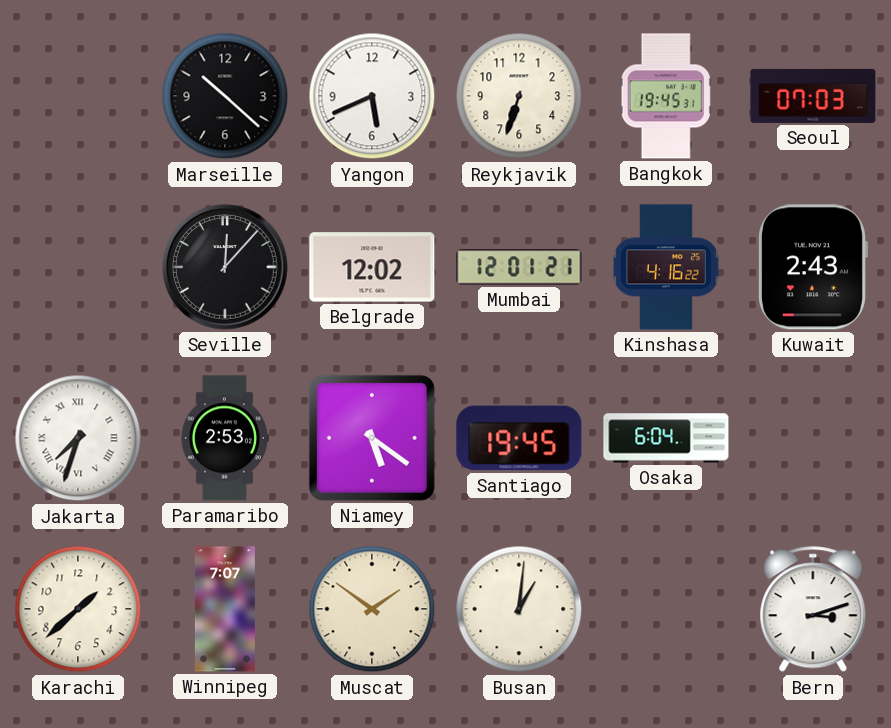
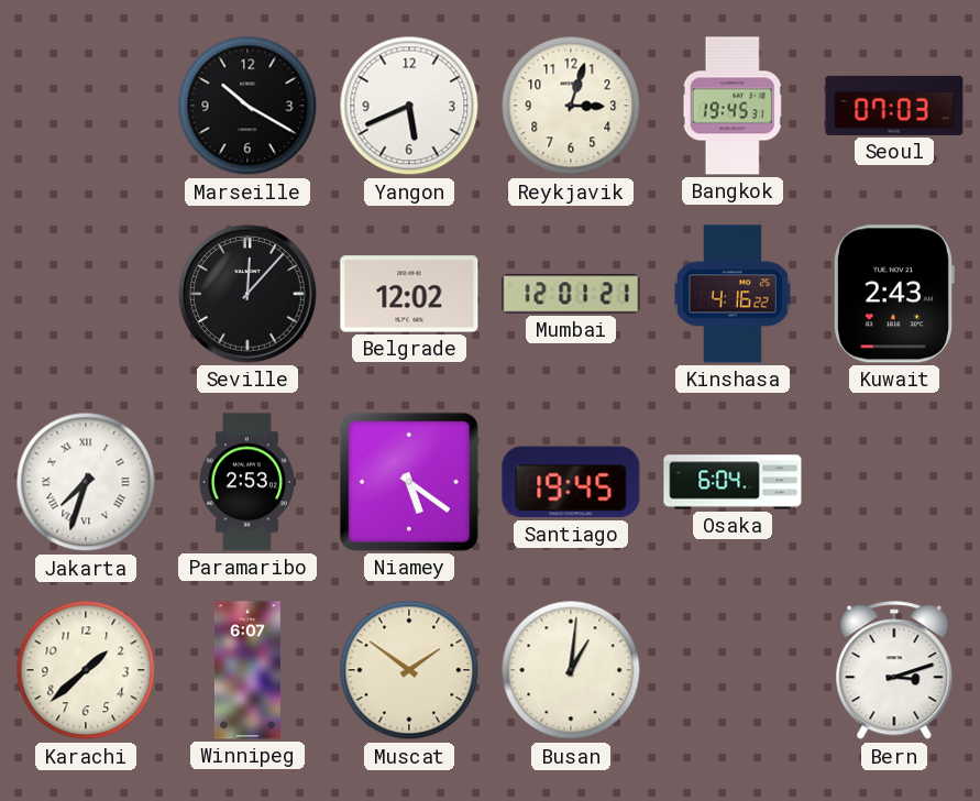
Marseille: 10:22 -> 10:20 (247, 106)
Reykjavik: 6:33 -> 3:03 (571, 106)
Winnipeg: 7:07 -> 6:07 (247, 670)
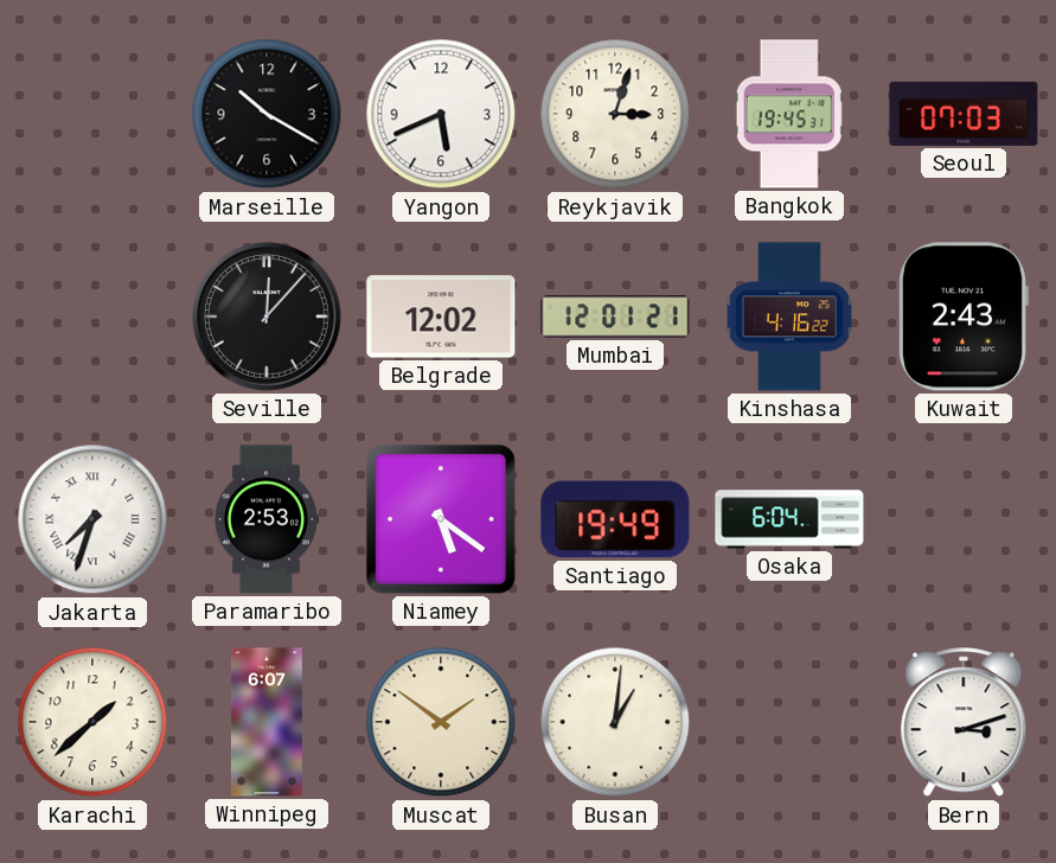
Santiago: 19:45 -> 19:49 (615, 519)
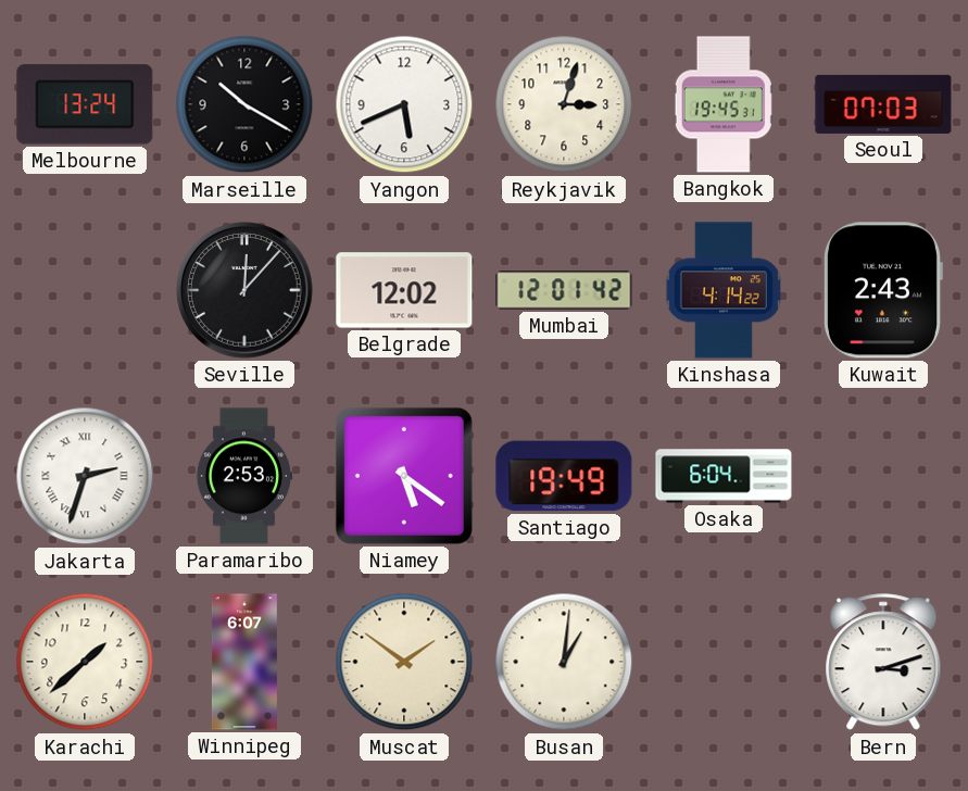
Melbourne: none -> 13:24 (85, 104)
Mumbai: 12:01:21 -> 12:01:42 (564, 290)
Kinshasa: 4:16 -> 4:14 (724, 290)
Jakarta: 7:33 -> 2:33 (85, 476)
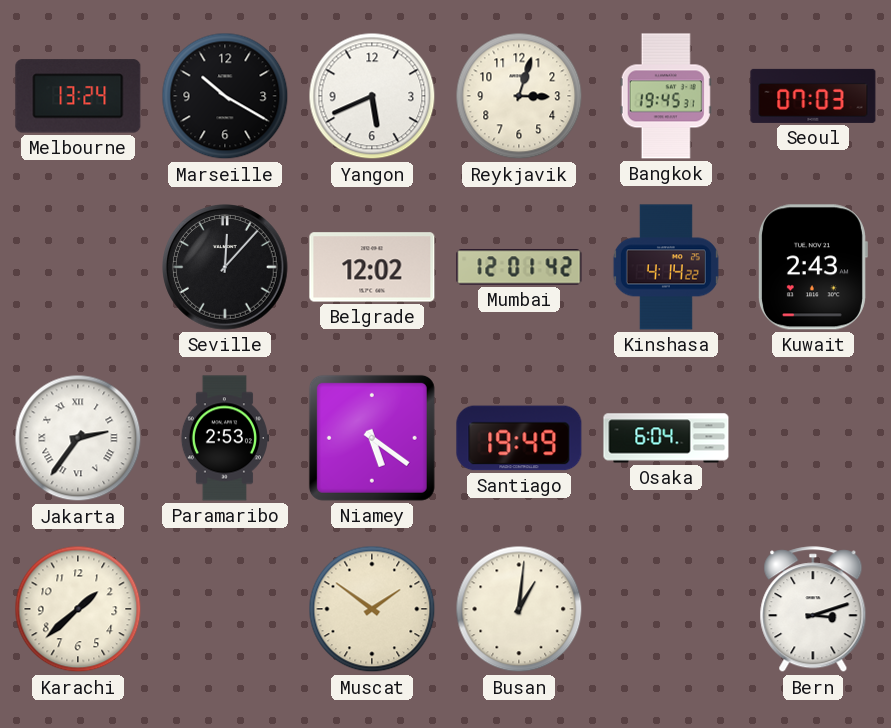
Jakarta: 2:33 -> 2:36 (78, 438)
Winnipeg: 6:07 -> none (244, 662)
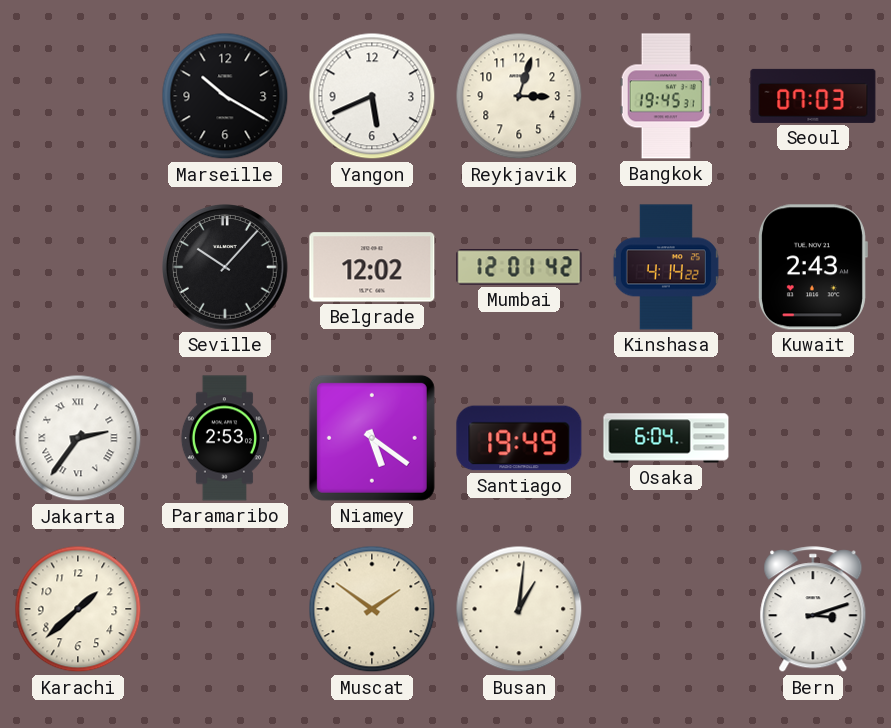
Melbourne: 13:24 -> none (78, 96)
Seville: 12:07 -> 10:07 (225, 267)
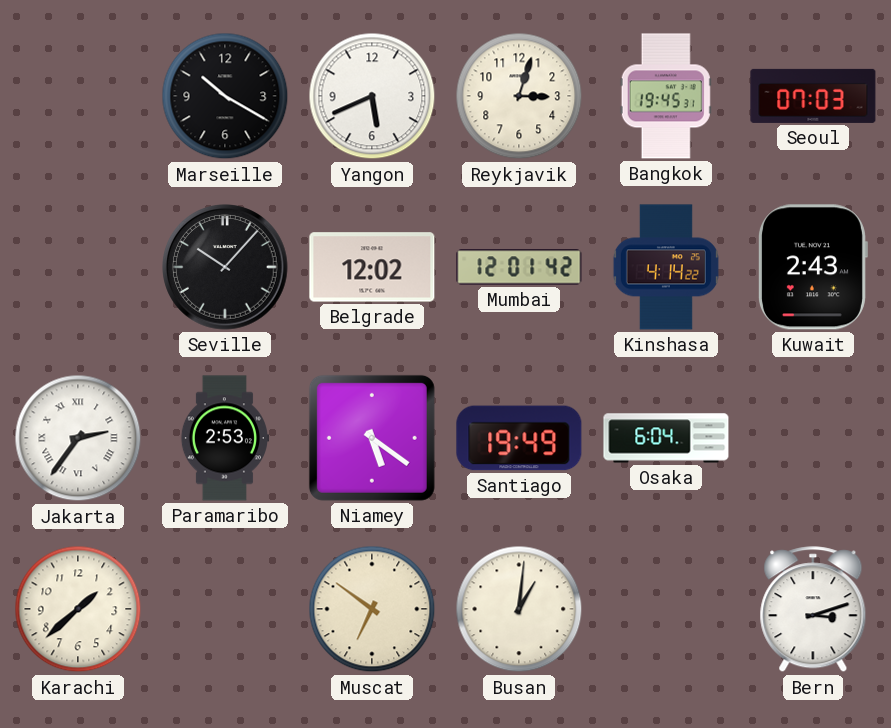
Muscat: 1:51 -> 6:51 (372, 609)
